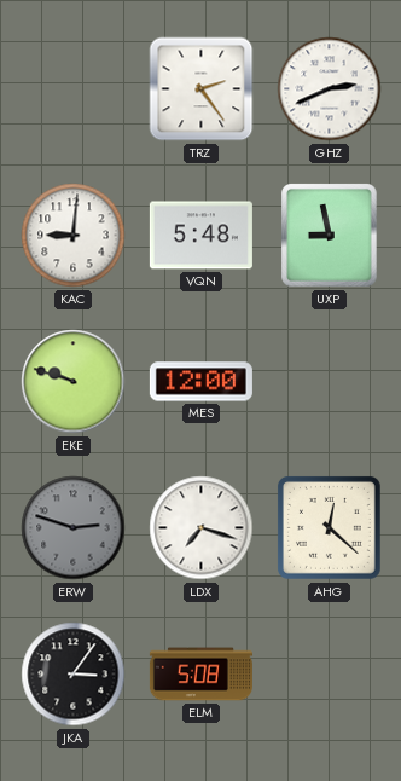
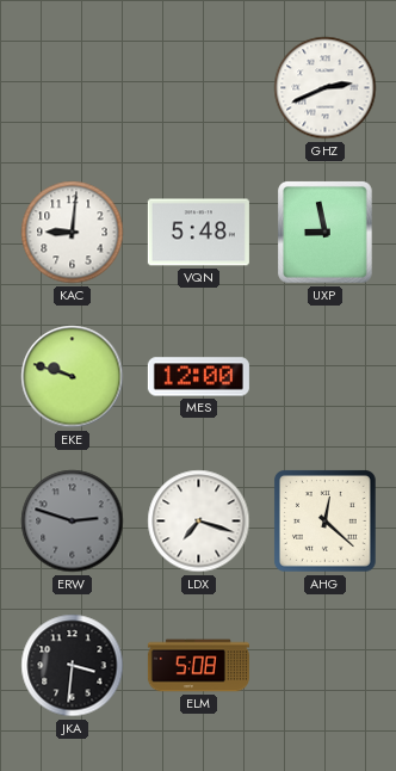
TRZ: 2:24 -> none (202, 89)
JKA: 3:06 -> 3:31 (73, 666)
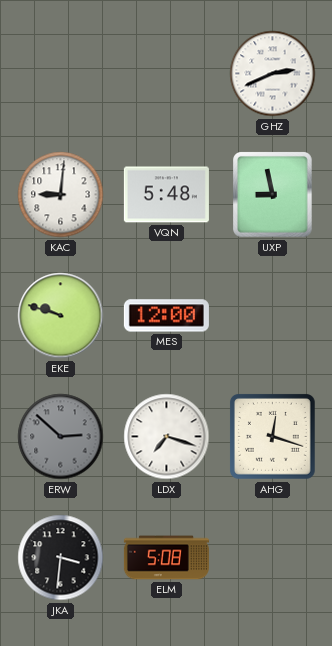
ERW: 2:48 -> 2:52 (61, 437)
AHG: 12:22 -> 12:18 (272, 436)
